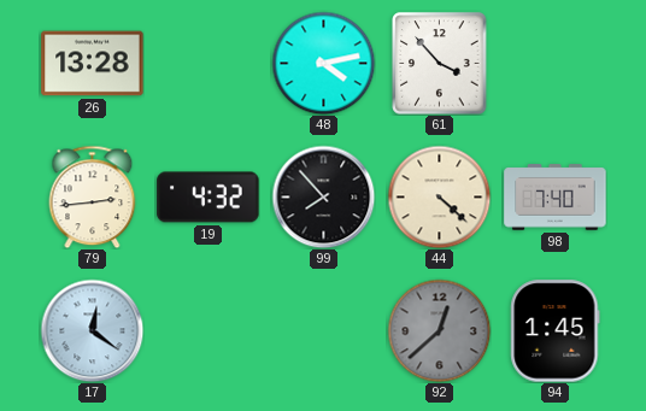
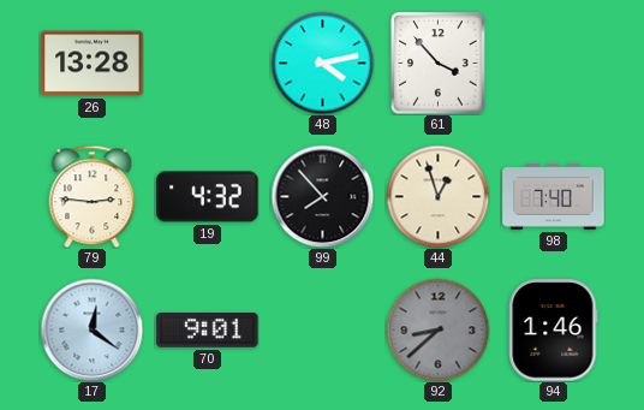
79: 2:44 -> 2:46 (93, 196)
44: 4:22 -> 12:57 (437, 196)
70: none -> 9:01 (208, 331)
92: 12:38 -> 8:38 (437, 329)
94: 1:45 -> 1:46 (554, 331)
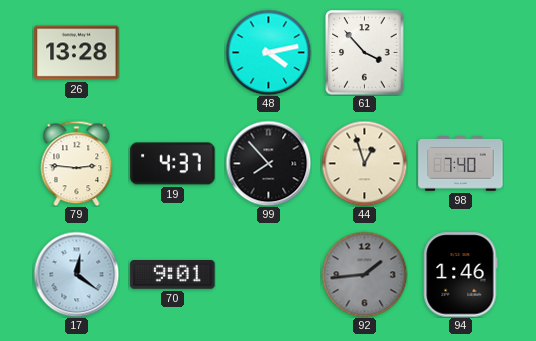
19: 4:32 -> 4:37 (173, 164)
92: 8:38 -> 1:44 (364, 274)
